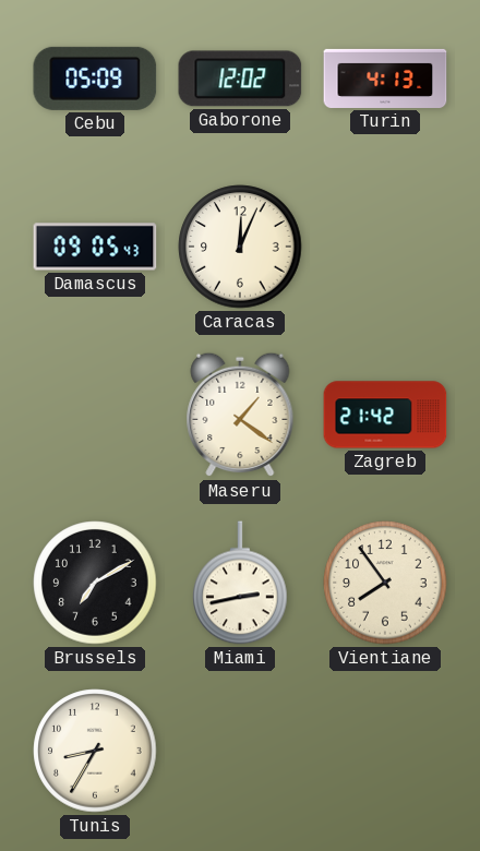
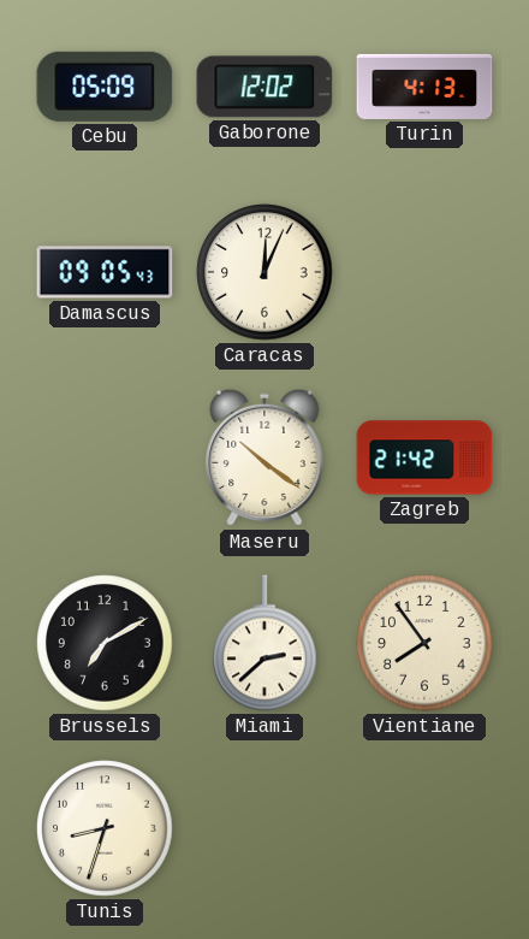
Maseru: 1:21 -> 10:21 (264, 457)
Miami: 2:43 -> 2:38 (264, 643)
Tunis: 8:35 -> 8:33 (105, 828)
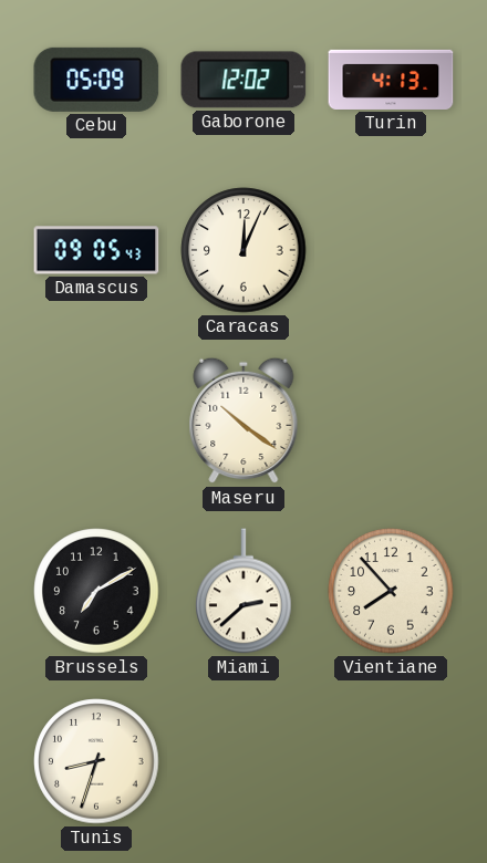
Zagreb: 21:42 -> none (424, 457)
Vientiane: 7:54 -> 7:53 (391, 591)
